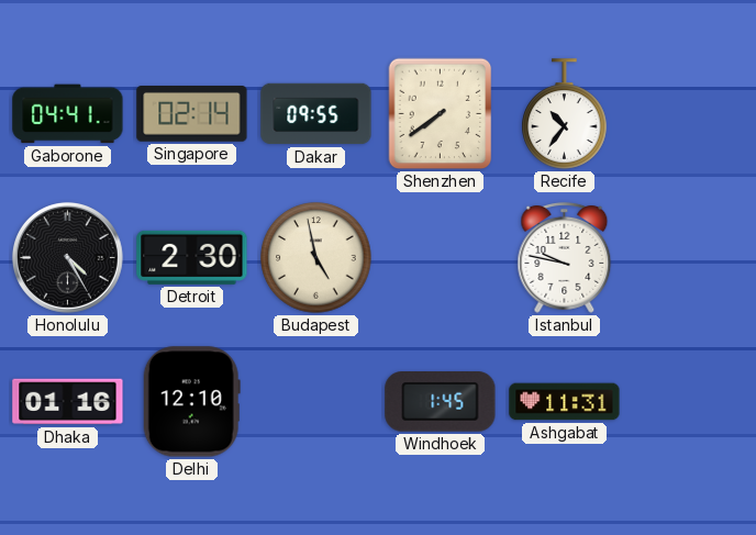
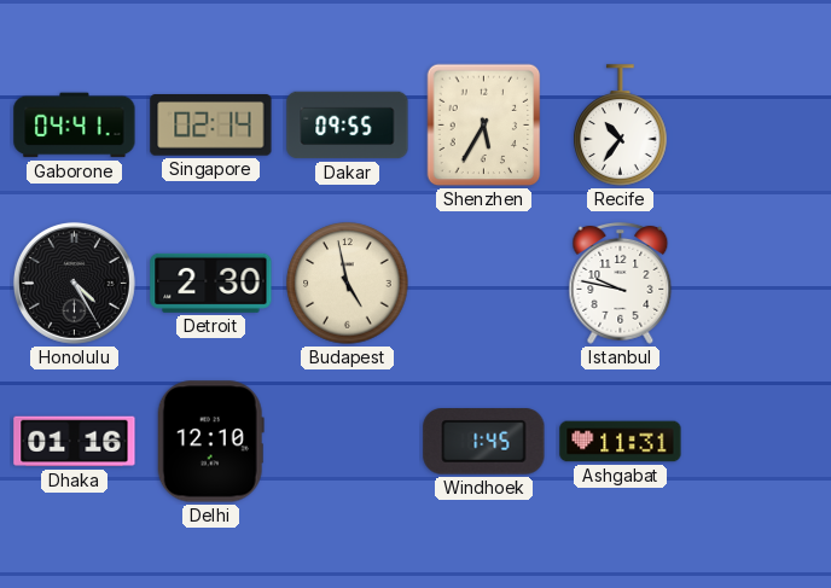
Shenzhen: 7:39 -> 5:35 (484, 126)
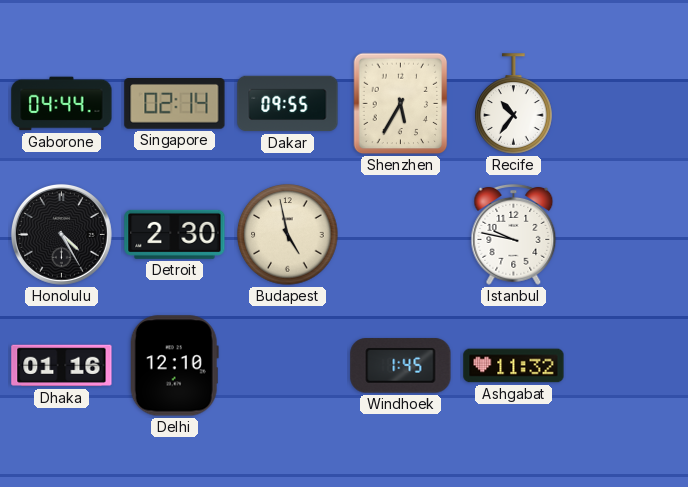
Gaborone: 04:41 -> 04:44 (62, 104)
Ashgabat: 11:31 -> 11:32 (514, 366)
